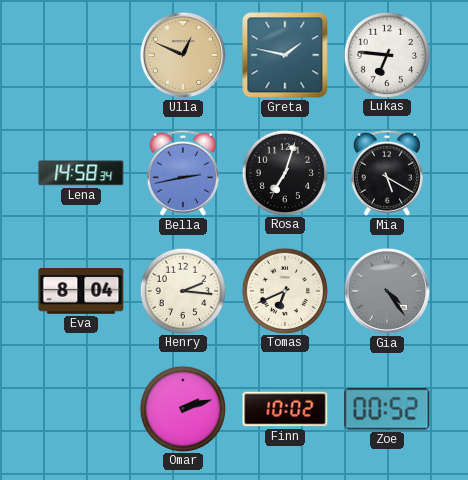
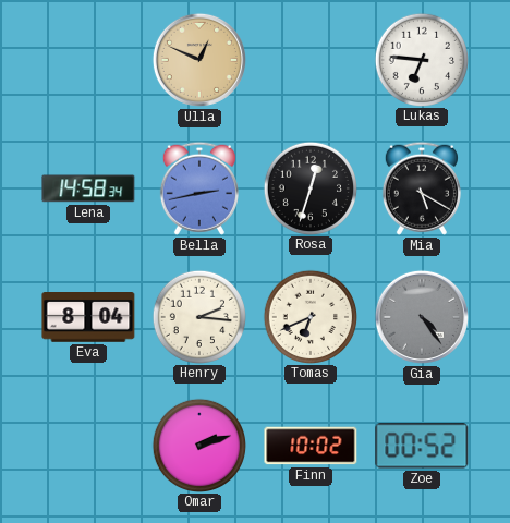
Greta: 1:47 -> none (285, 55)
Rosa: 7:03 -> 12:33 (309, 187)
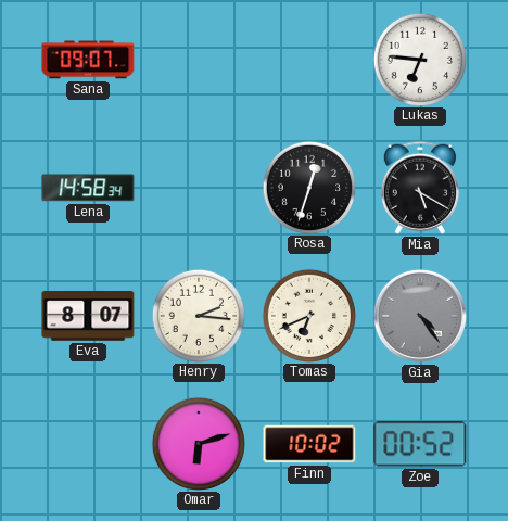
Sana: none -> 09:07 (88, 60)
Ulla: 12:49 -> none (199, 60)
Bella: 2:43 -> none (199, 188)
Eva: 8:04 -> 8:07 (88, 317)
Omar: 2:12 -> 6:12 (198, 443)
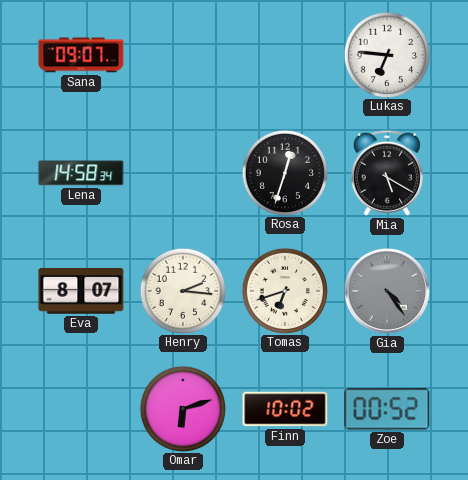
Tomas: 6:41 -> 6:42 (284, 290)
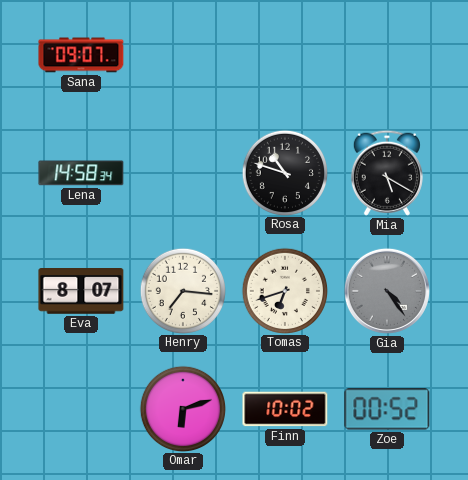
Lukas: 6:46 -> none (386, 54)
Rosa: 12:33 -> 10:48 (284, 172)
Henry: 2:16 -> 7:16 (182, 290)
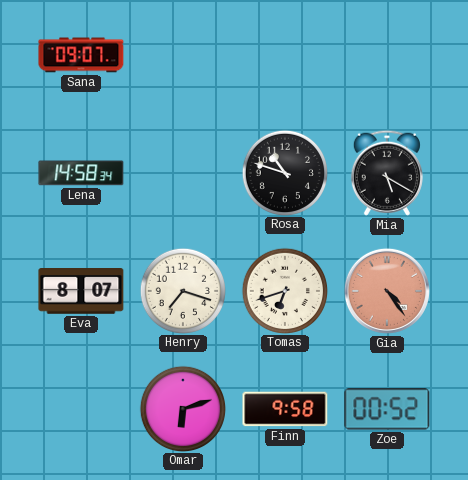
Henry: 7:16 -> 7:18 (182, 290)
Gia dial: grey -> salmon (387, 291)
Finn: 10:02 -> 9:58 (285, 409)
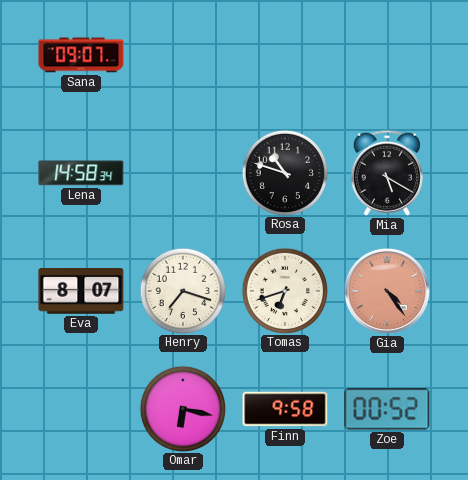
Omar: 6:12 -> 6:17 (182, 408)
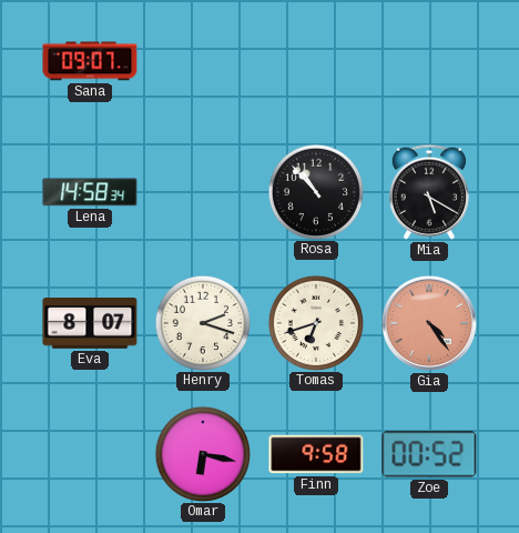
Rosa: 10:48 -> 10:53 (315, 191)
Henry: 7:18 -> 2:18 (202, 322)
